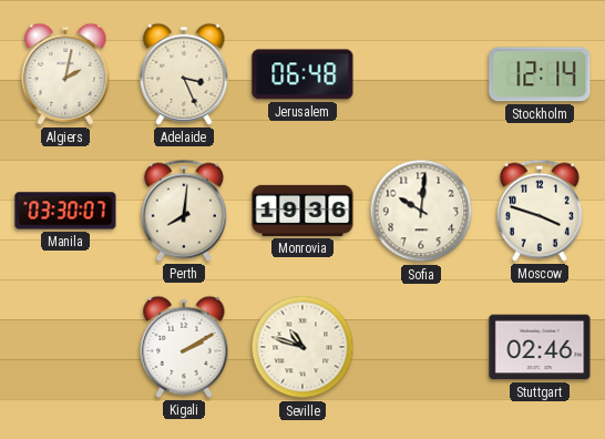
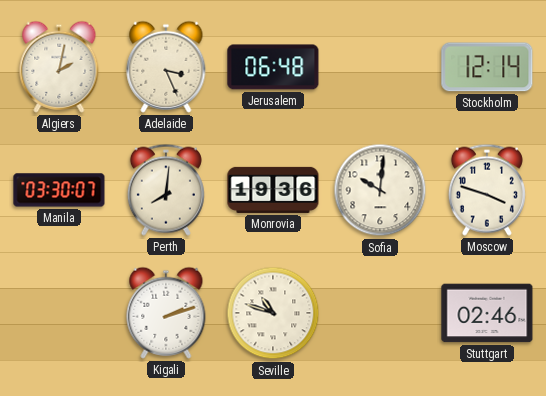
Kigali: 2:10 -> 2:12 (166, 313)
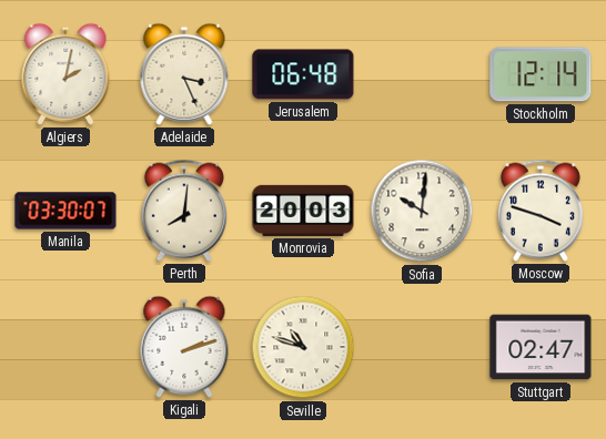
Monrovia: 19:36 -> 20:03 (303, 211)
Stuttgart: 02:46 -> 02:47 (541, 347)
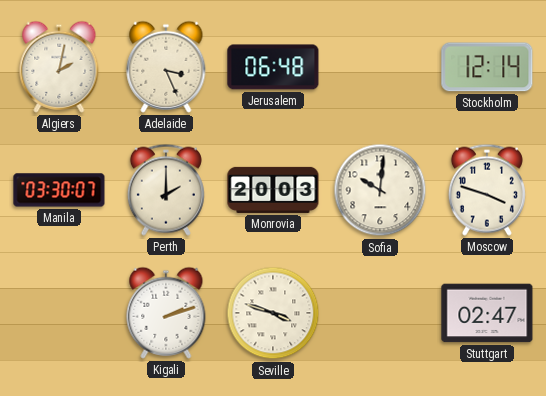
Perth: 8:01 -> 2:00 (166, 190)
Seville: 10:48 -> 3:48 (273, 313)
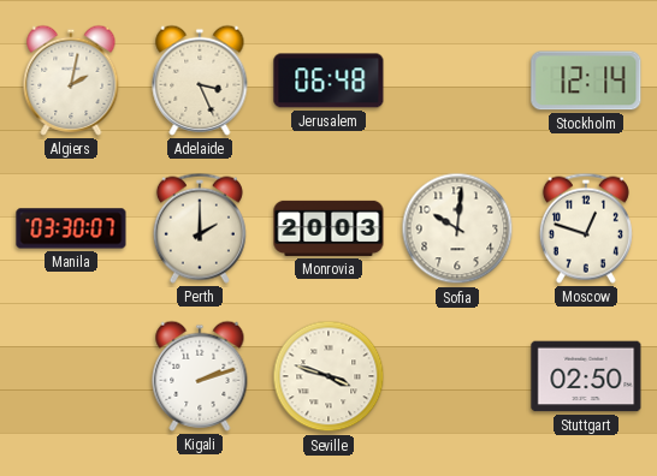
Moscow: 3:48 -> 12:48 (586, 228)
Stuttgart: 02:47 -> 02:50 (586, 376)
